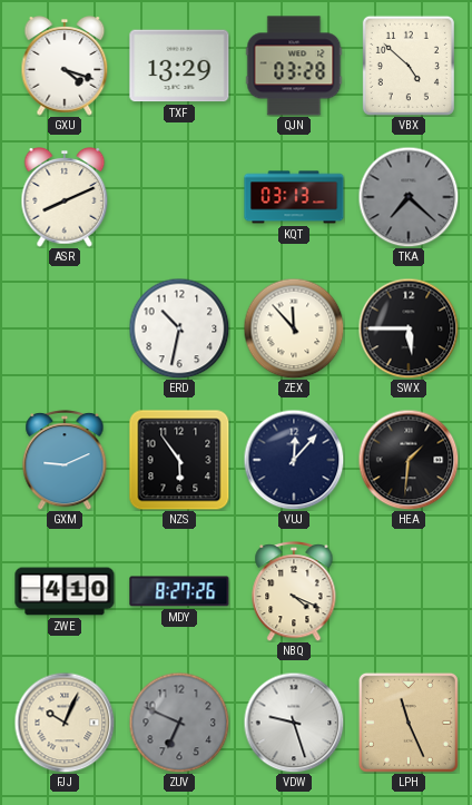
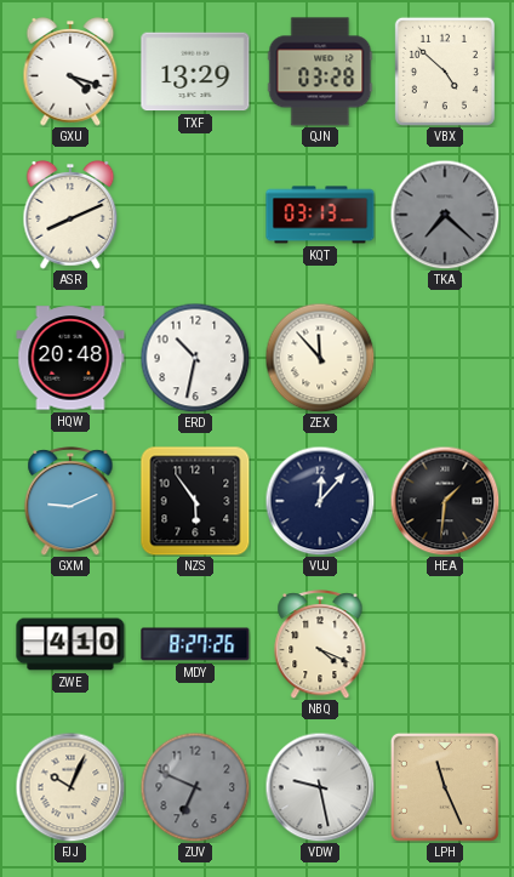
HQW: none -> 20:48 (70, 358)
SWX: 5:45 -> none (409, 328)
VDW: 9:27 -> 9:28 (320, 787)
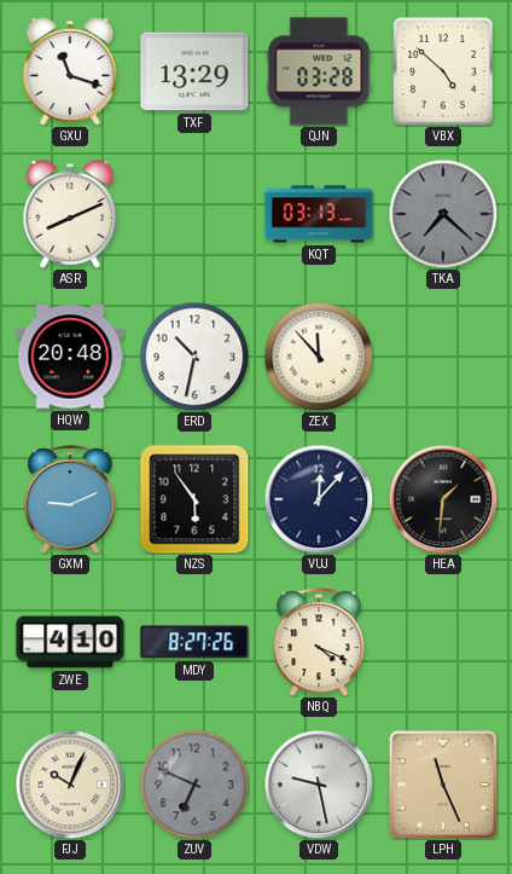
GXU: 4:18 -> 11:18 (70, 73)
